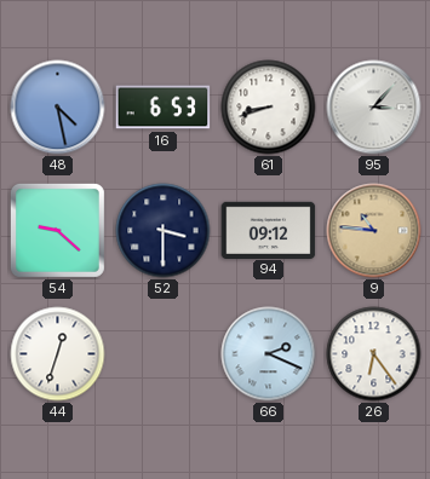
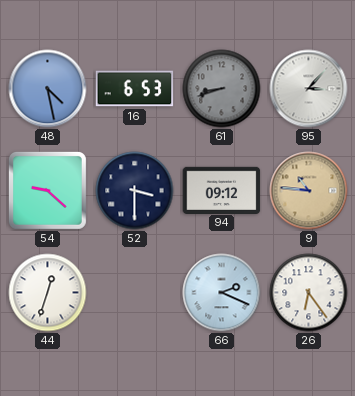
61 dial: white -> grey (222, 89)
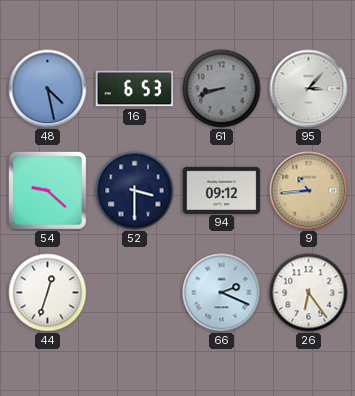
9: 10:46 -> 10:44 (309, 191)
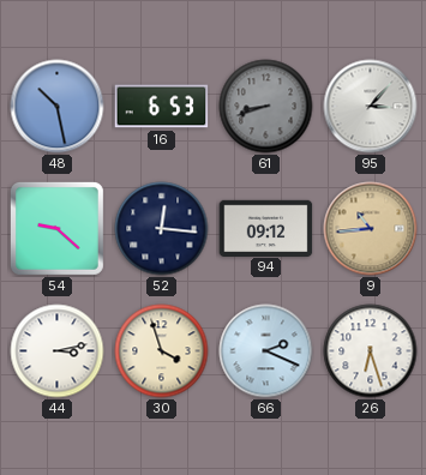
48: 4:28 -> 10:28 (58, 107)
52: 3:30 -> 12:16 (162, 229)
44: 12:33 -> 3:13 (58, 351)
30: none -> 3:57 (162, 351)
26: 6:24 -> 6:27 (371, 351)
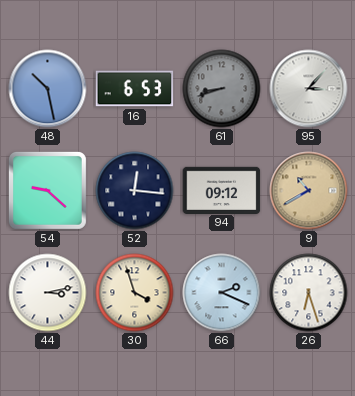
9: 10:44 -> 10:40 (309, 191)
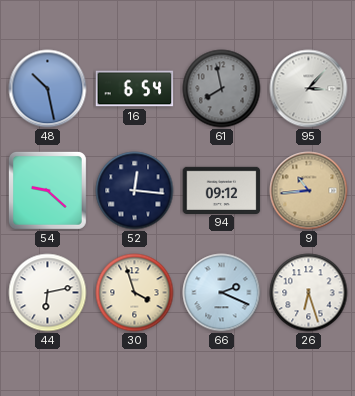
16: 6:53 -> 6:54 (135, 89)
61: 8:42 -> 7:58 (222, 89)
9: 10:40 -> 10:44 (309, 191)
44: 3:13 -> 6:13 (48, 293)
